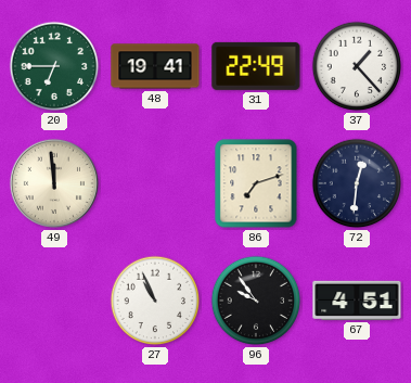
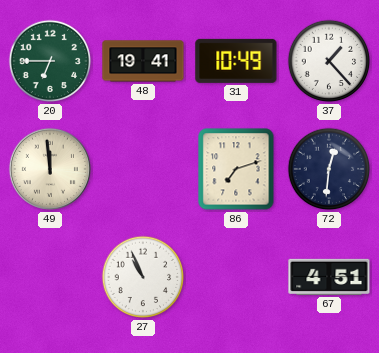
31: 22:49 -> 10:49 (236, 61)
96: 9:54 -> none (256, 301)
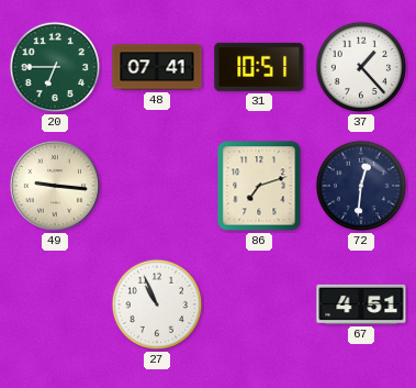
48: 19:41 -> 07:41 (157, 67)
31: 10:49 -> 10:51 (259, 67)
49: 11:59 -> 9:16 (55, 186)
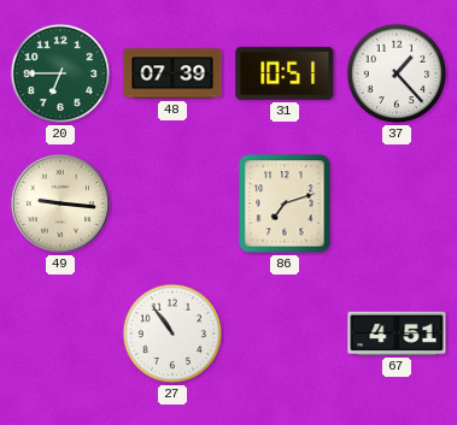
48: 07:41 -> 07:39 (172, 73)
72: 12:31 -> none (361, 186)
27: 10:56 -> 10:54 (172, 333)
